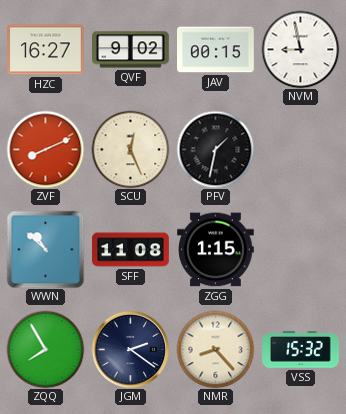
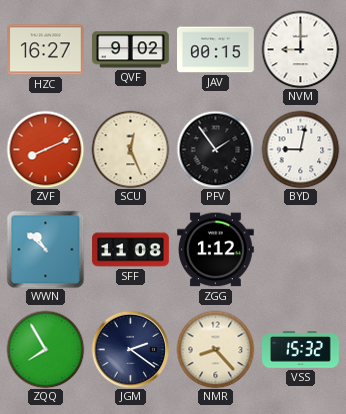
NVM: 8:58 -> 9:00 (300, 49)
PFV: 1:32 -> 1:54 (215, 149)
BYD: none -> 9:02 (300, 149)
ZGG: 1:15 -> 1:12 (216, 250)
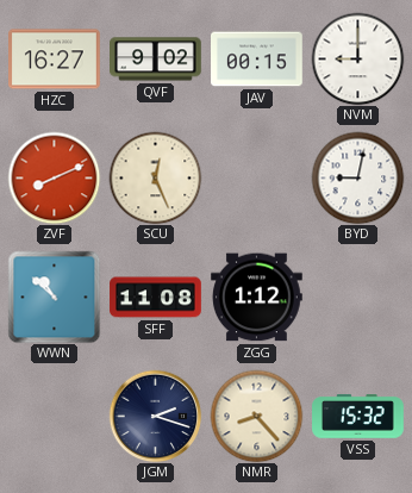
PFV: 1:54 -> none (215, 149)
ZQQ: 7:55 -> none (45, 349)
JGM: 2:21 -> 2:18 (155, 416)
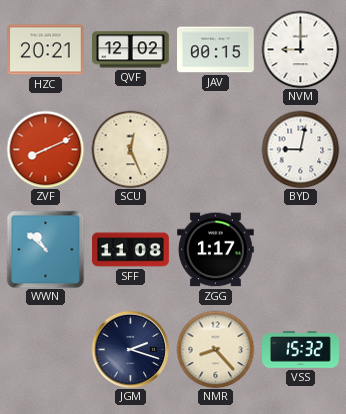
HZC: 16:27 -> 20:21 (46, 50)
QVF: 9:02 -> 12:02 (131, 50)
ZGG: 1:12 -> 1:17 (216, 250)
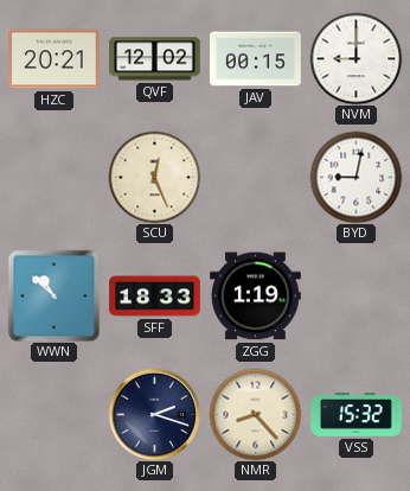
ZVF: 8:11 -> none (45, 149)
SFF: 11:08 -> 18:33 (155, 296)
ZGG: 1:17 -> 1:19 (256, 296)
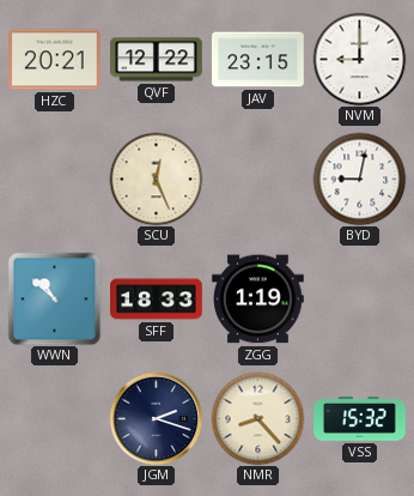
QVF: 12:02 -> 12:22 (157, 60)
JAV: 00:15 -> 23:15 (258, 60)
